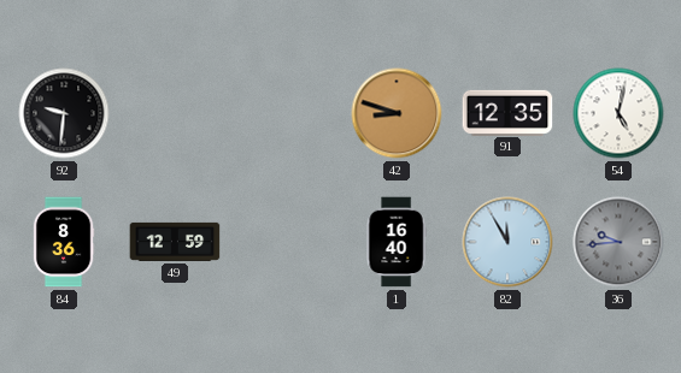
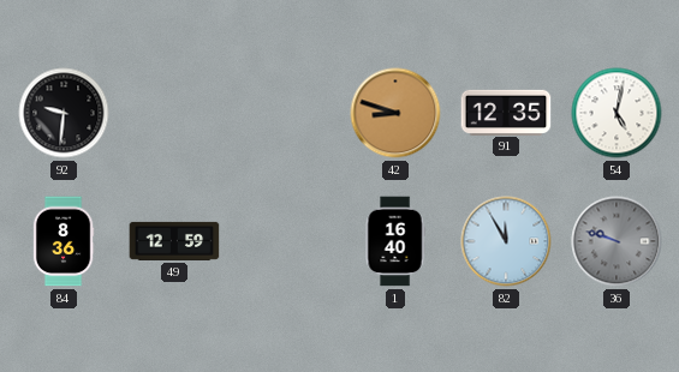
36: 9:44 -> 9:48 (617, 241)
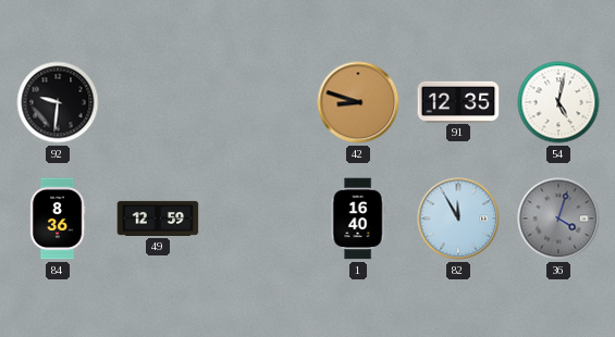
36: 9:48 -> 4:03 (558, 219)
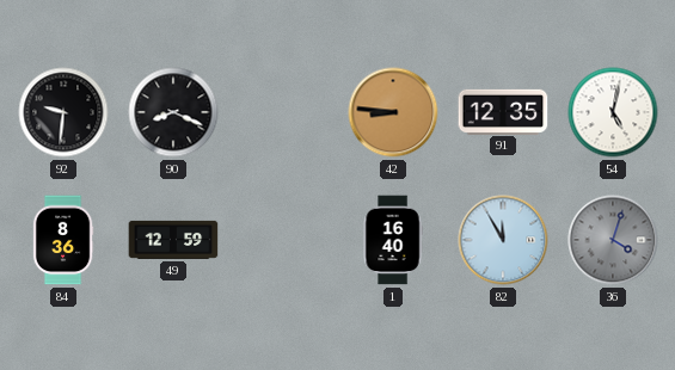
90: none -> 8:19 (173, 112)
42: 8:48 -> 8:46 (393, 112)
